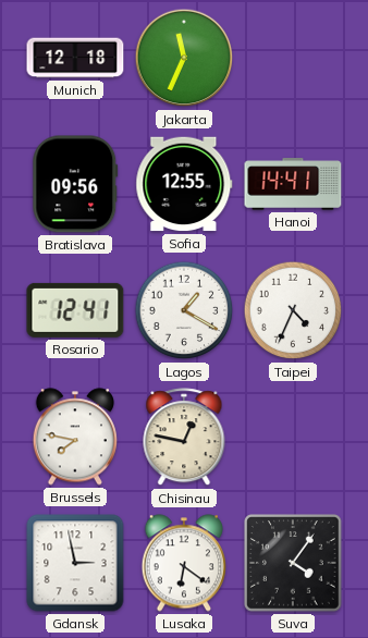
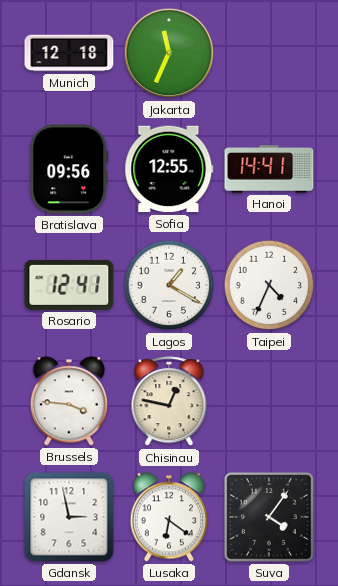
Brussels: 7:47 -> 3:46 (68, 401)
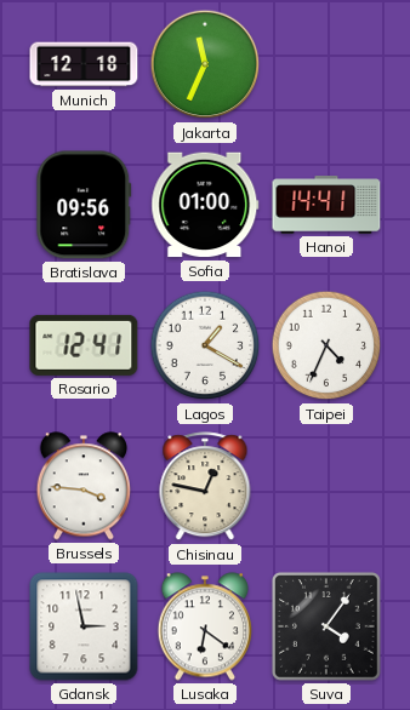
Sofia: 12:55 -> 01:00 (205, 205)
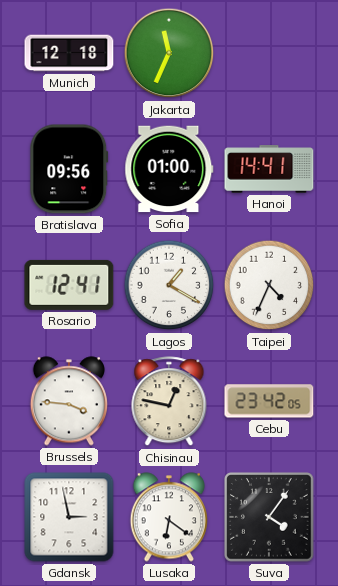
Cebu: none -> 23:42 (269, 401)
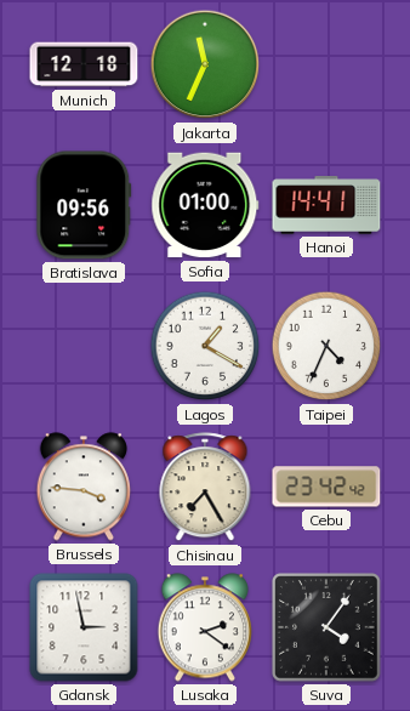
Rosario: 12:41 -> none (69, 285)
Chisinau: 12:47 -> 7:25 (205, 488)
Cebu: 23:42:05 -> 23:42:42 (326, 487)
Lusaka: 6:21 -> 2:21 (204, 627)
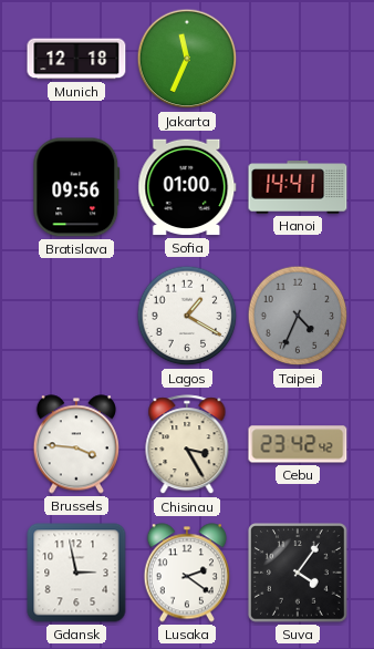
Taipei dial: white -> grey (298, 316)
Chisinau: 7:25 -> 3:25 (187, 445)
